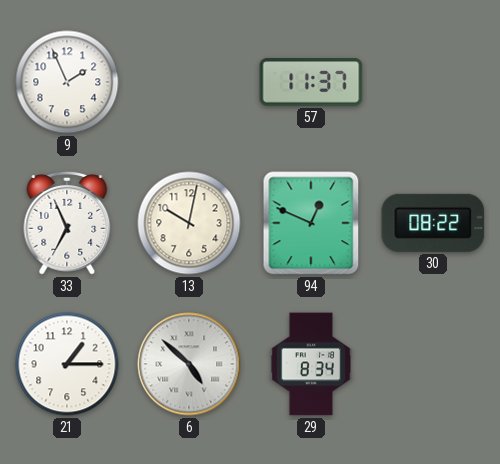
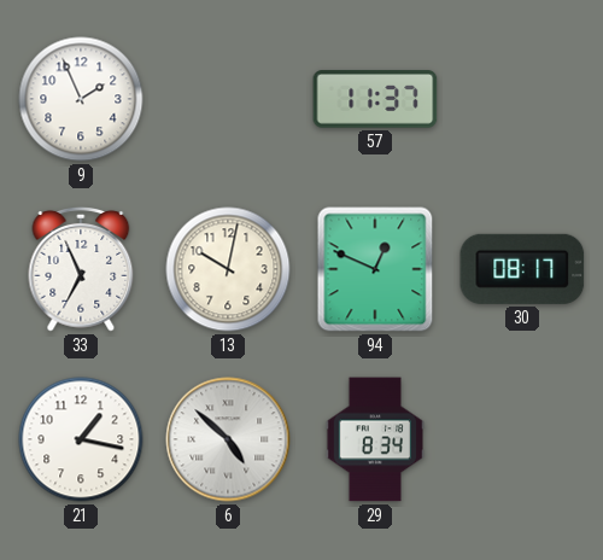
30: 08:22 -> 08:17 (522, 269)
21: 1:15 -> 1:17 (81, 439)
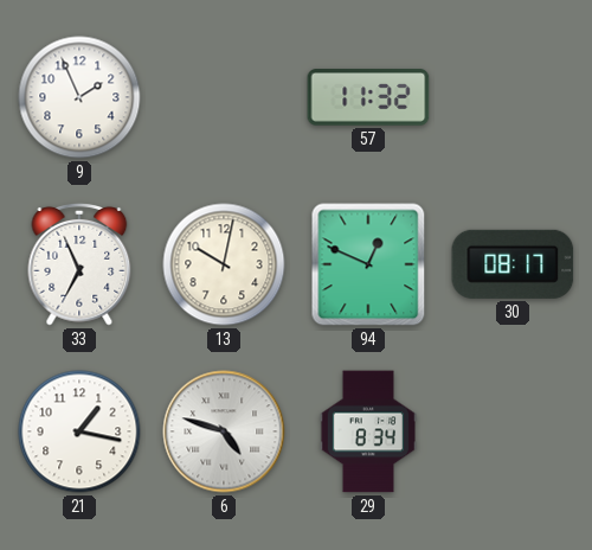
57: 11:37 -> 11:32 (368, 97)
6: 4:52 -> 4:48 (224, 431)
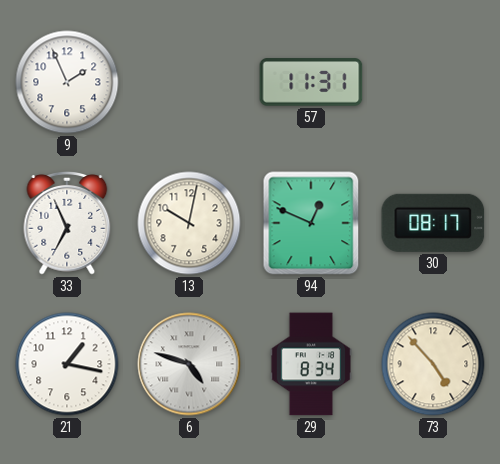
57: 11:32 -> 11:31 (311, 82)
73: none -> 4:53 (433, 364)
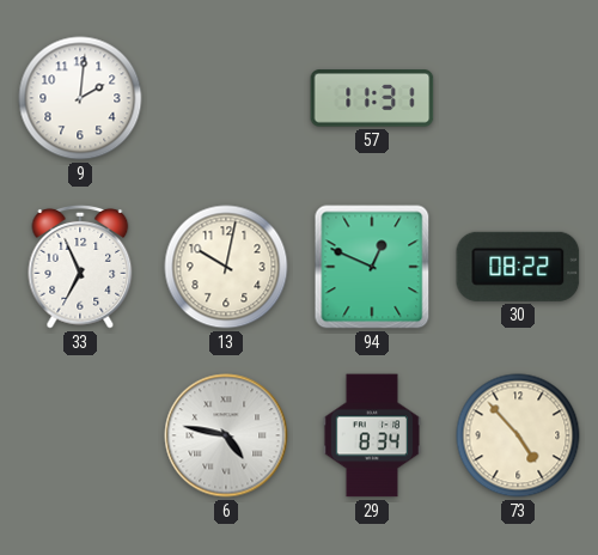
9: 1:56 -> 2:01 (80, 98)
30: 08:17 -> 08:22 (518, 267)
21: 1:17 -> none (67, 364)
6: 4:48 -> 4:47 (226, 435)
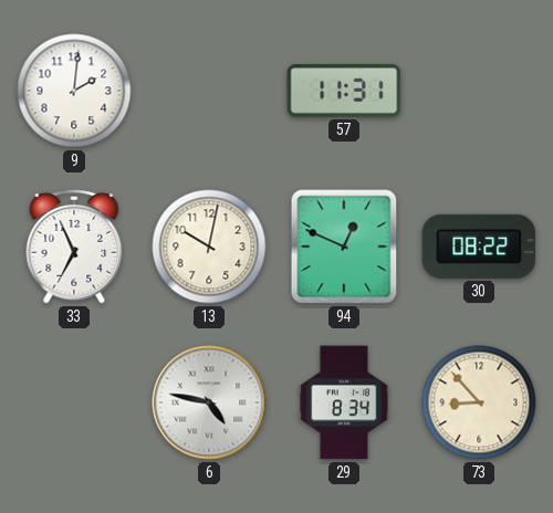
73: 4:53 -> 8:53 (479, 402)
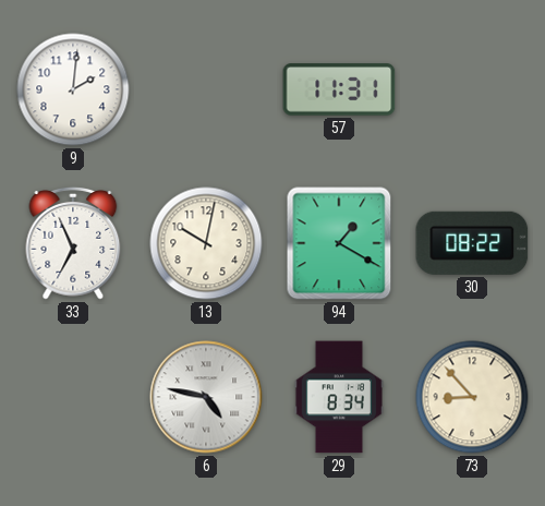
94: 12:49 -> 1:20 (339, 243)
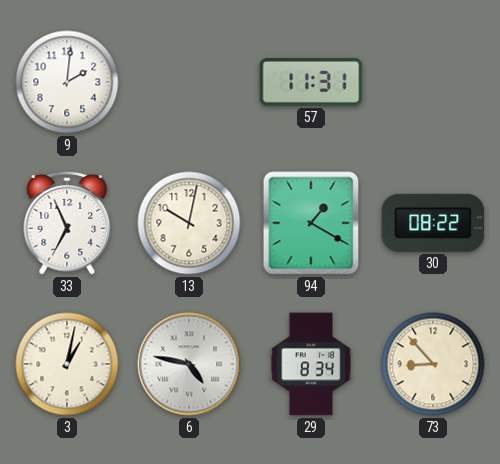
3: none -> 1:02 (67, 364)
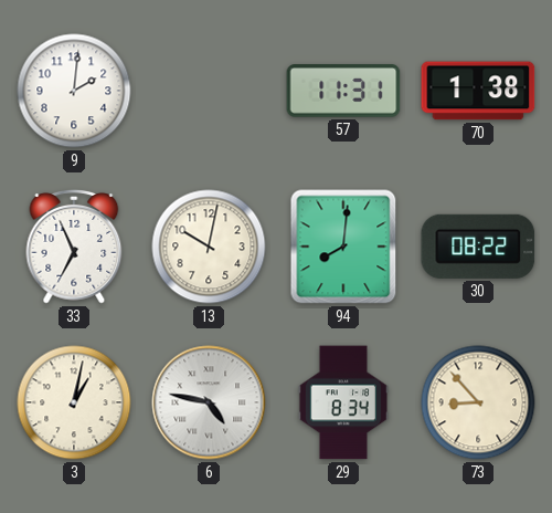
70: none -> 1:38 (478, 91)
94: 1:20 -> 8:01 (343, 247)
